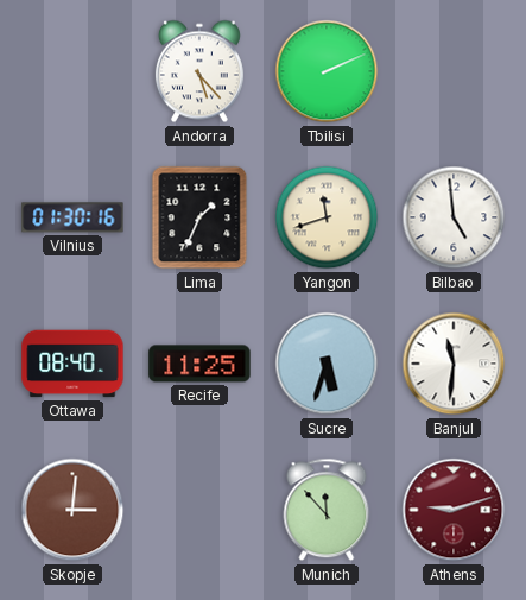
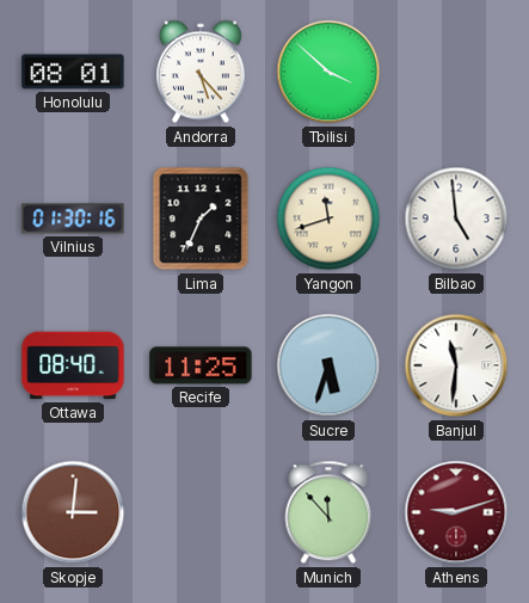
Honolulu: none -> 08:01 (73, 72)
Tbilisi: 2:11 -> 3:52 (328, 72)
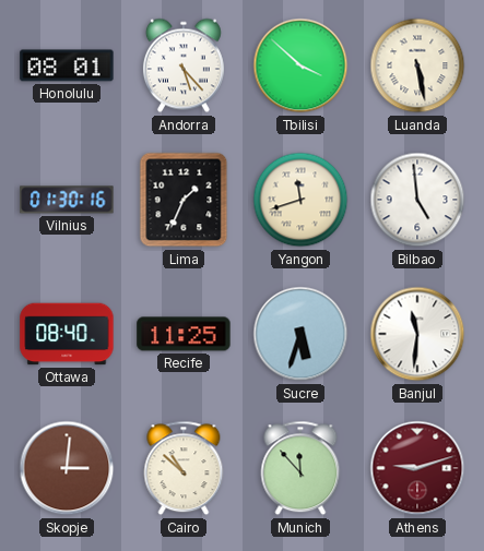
Luanda: none -> 5:28 (417, 65)
Cairo: none -> 10:52 (184, 468)
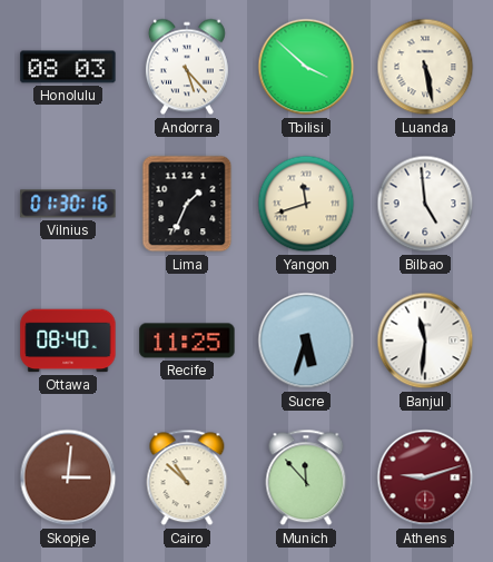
Honolulu: 08:01 -> 08:03 (68, 67)
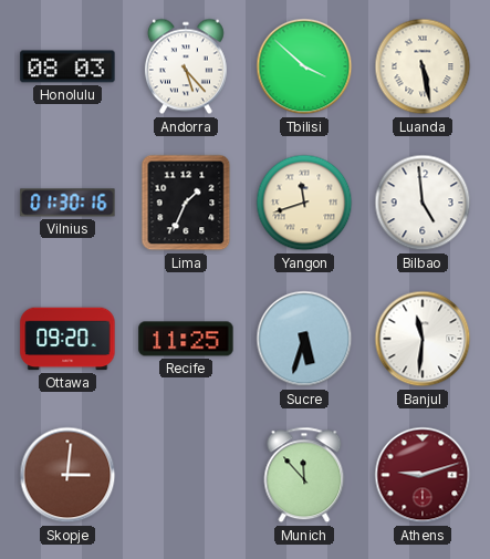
Ottawa: 08:40 -> 09:20 (67, 339)
Cairo: 10:52 -> none (187, 477)
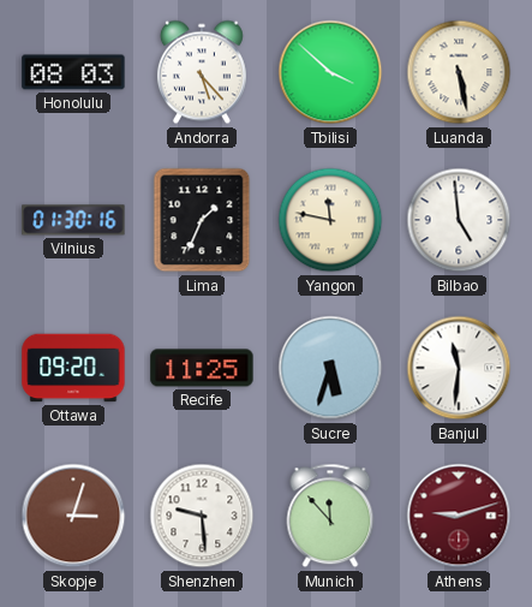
Yangon: 11:42 -> 11:47 (330, 220)
Skopje: 3:01 -> 3:03 (73, 516)
Shenzhen: none -> 9:29 (202, 516)
